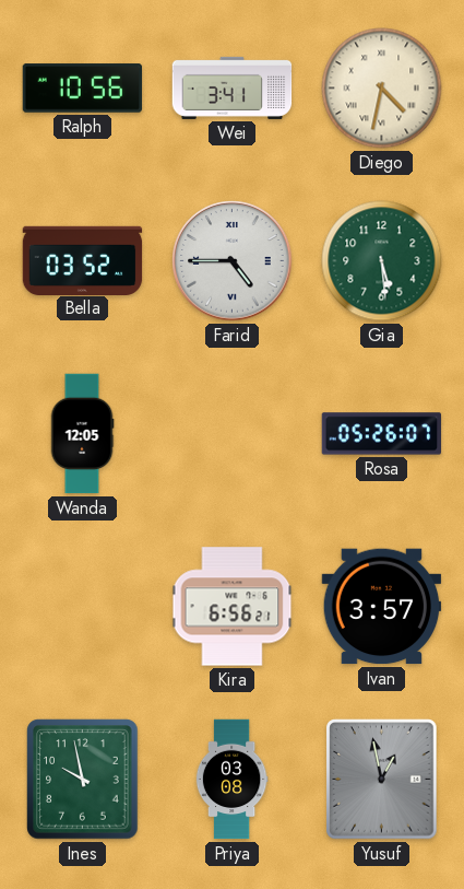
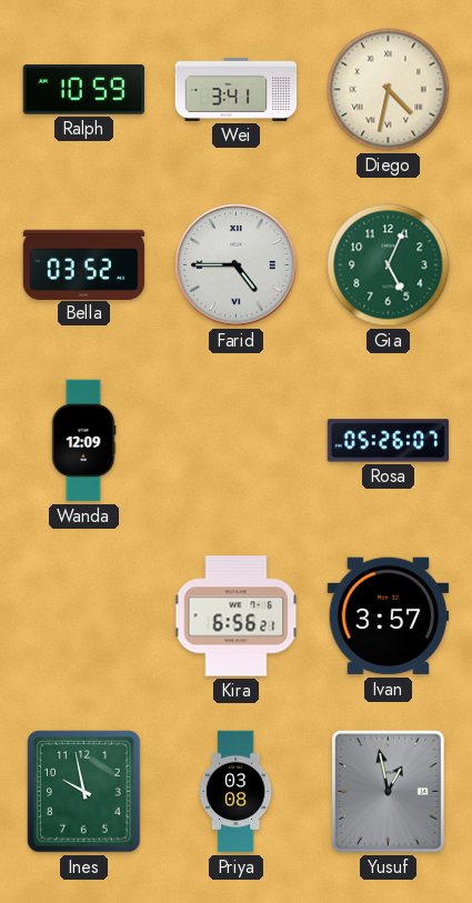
Ralph: 10:56 -> 10:59 (84, 90)
Gia: 5:29 -> 5:04 (389, 265)
Wanda: 12:05 -> 12:09 (83, 441)
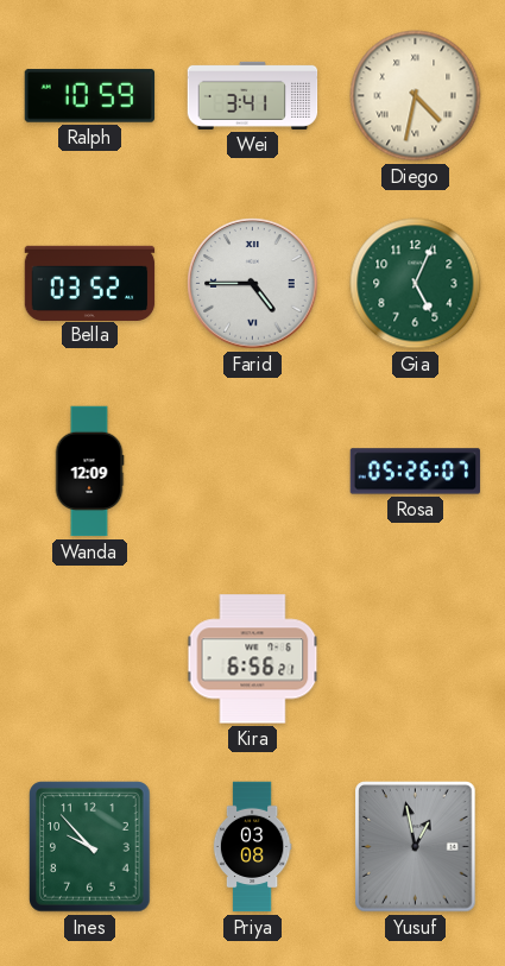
Ivan: 3:57 -> none (389, 616)
Ines: 9:58 -> 9:53 (90, 847)
